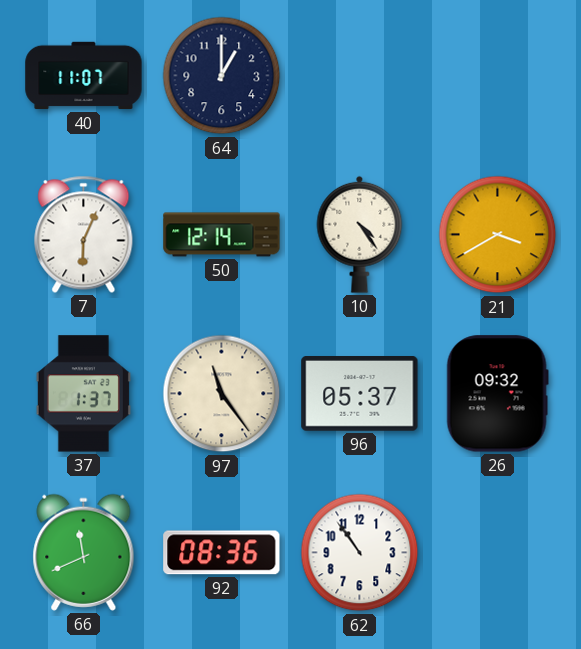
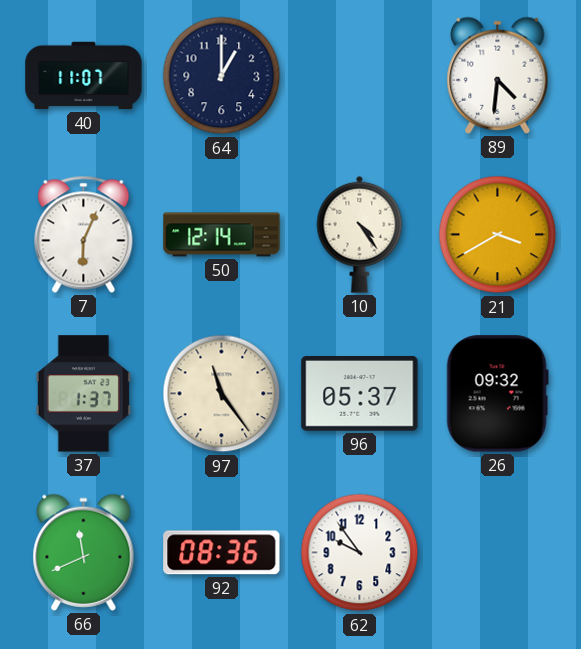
89: none -> 4:31 (498, 75)
62: 10:54 -> 9:54 (360, 553)
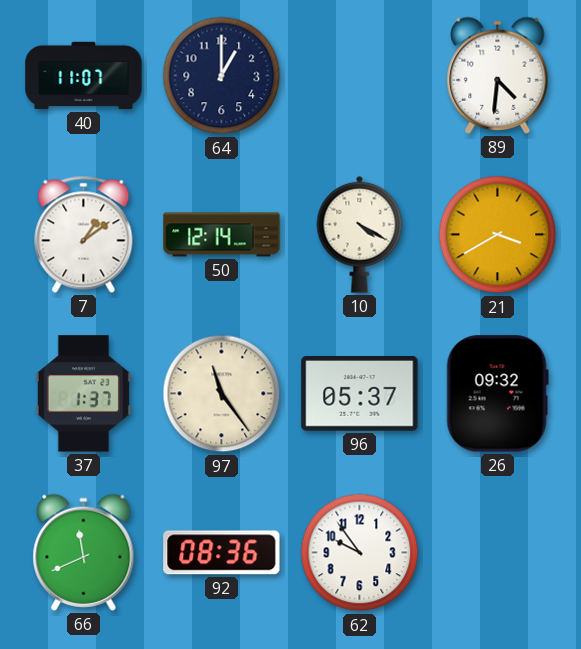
7: 6:04 -> 1:09 (84, 234)
10: 4:24 -> 4:20 (360, 234)
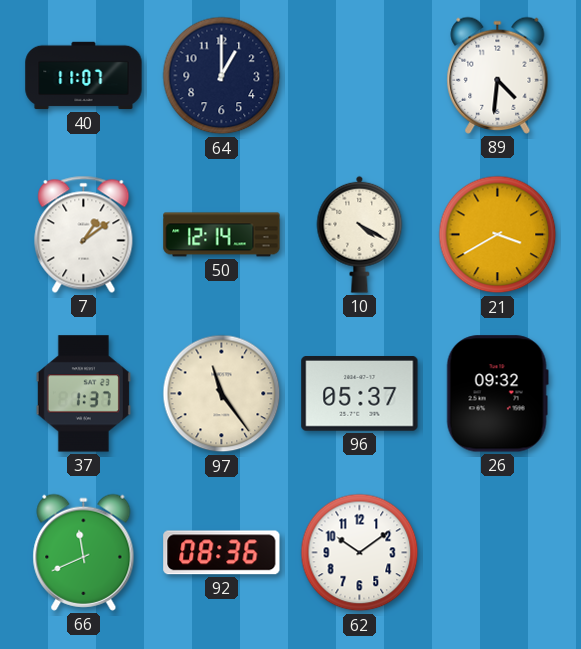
62: 9:54 -> 10:09 (360, 553)
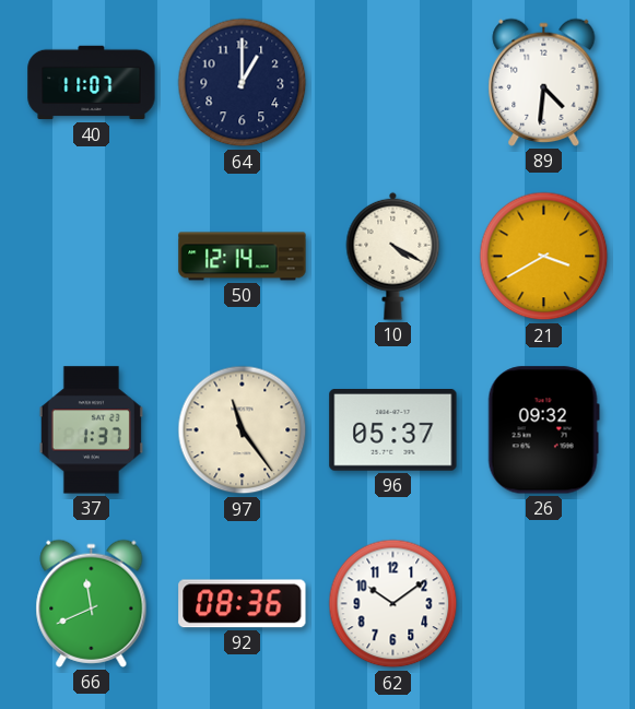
7: 1:09 -> none (84, 234)
